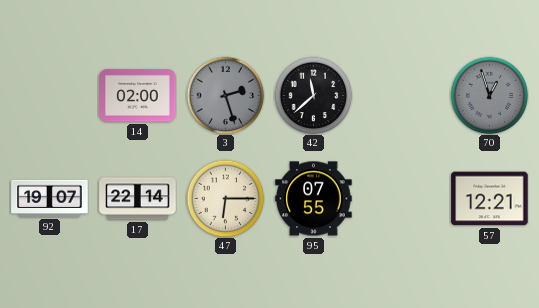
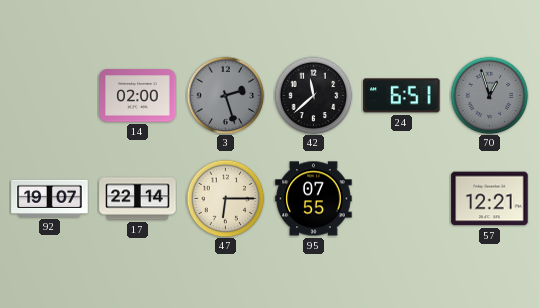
24: none -> 6:51 (402, 96)
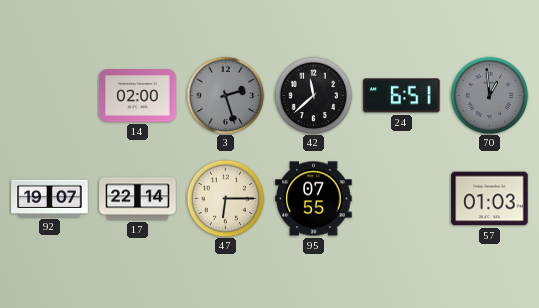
70: 12:57 -> 12:59 (489, 95)
57: 12:21 -> 01:03 (490, 199)
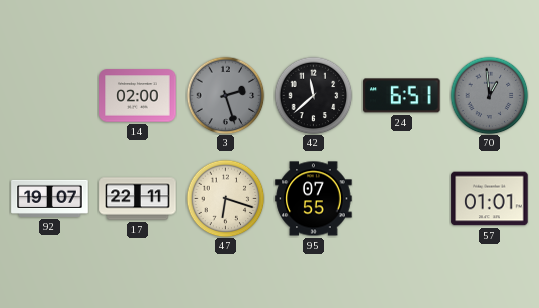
17: 22:14 -> 22:11 (138, 199)
47: 6:15 -> 6:18 (225, 198)
57: 01:03 -> 01:01 (490, 199)
